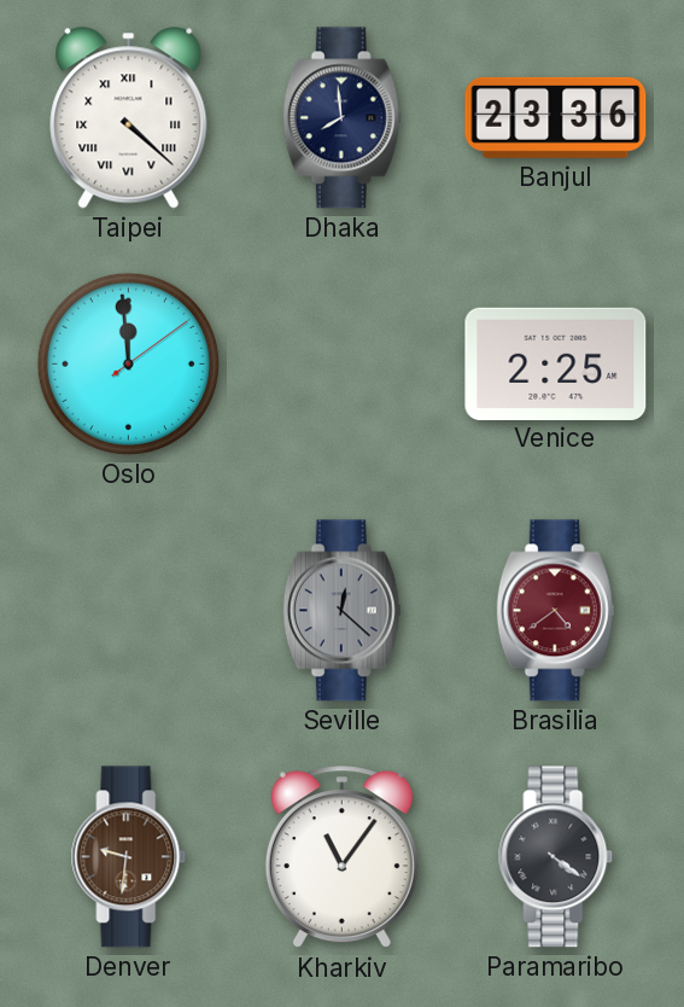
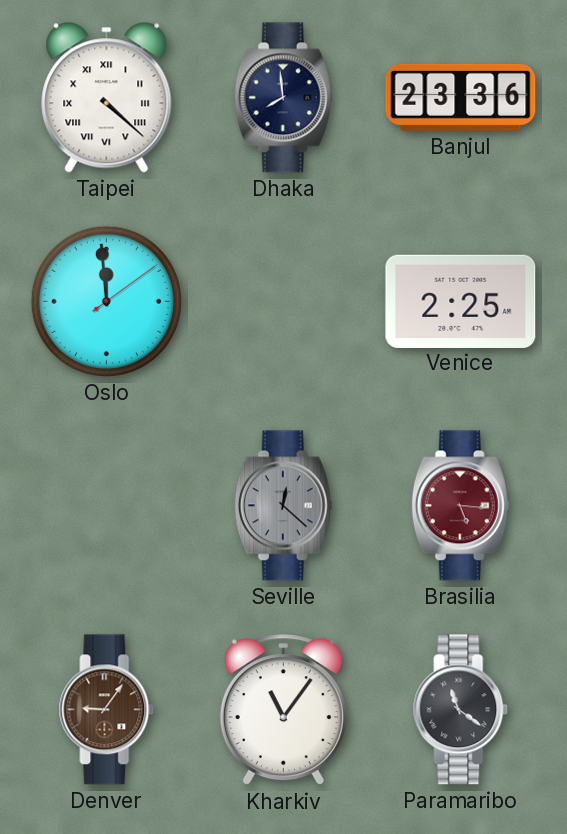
Brasilia: 4:39 -> 5:16 (460, 506)
Denver: 9:31 -> 9:06 (107, 710)
Paramaribo: 4:21 -> 11:21 (461, 710)
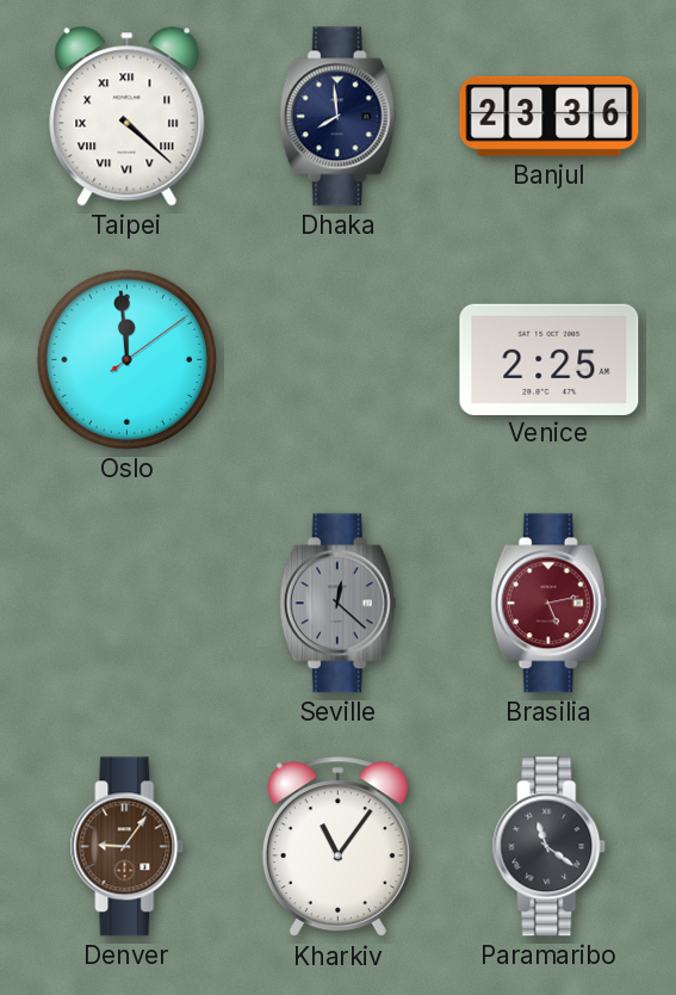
Brasilia: 5:16 -> 5:13 (548, 604)
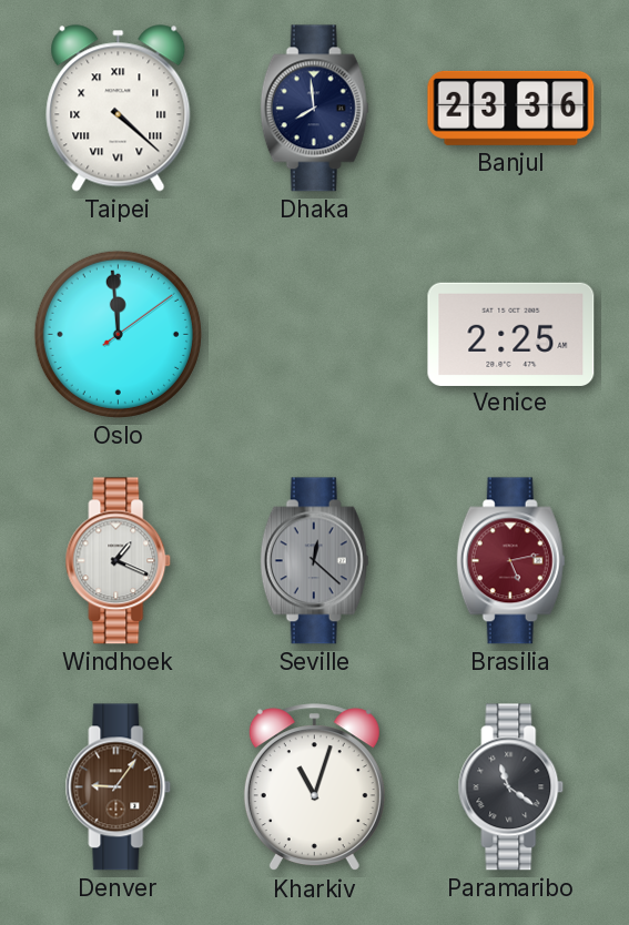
Windhoek: none -> 1:19 (119, 561)
Kharkiv: 11:06 -> 11:03 (314, 787)
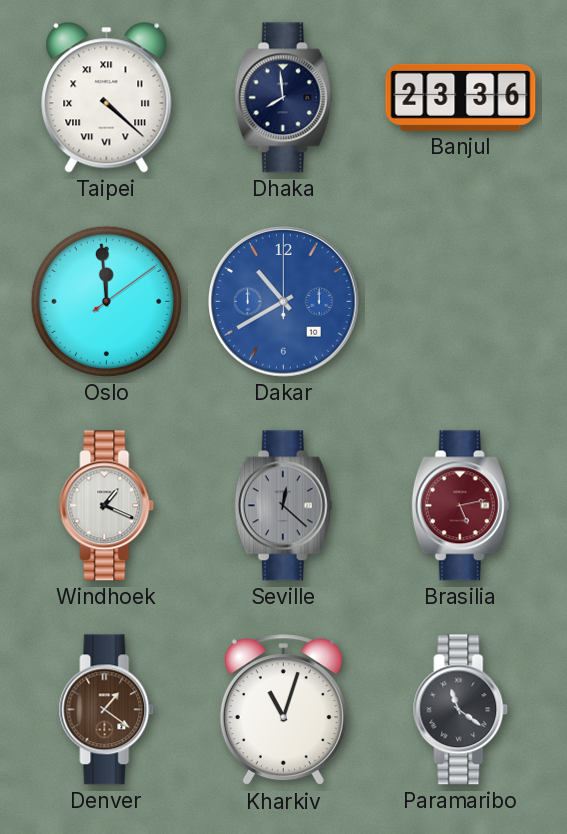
Dakar: none -> 10:40 (284, 302)
Venice: 2:25 -> none (511, 334)
Denver: 9:06 -> 1:21 (107, 710)
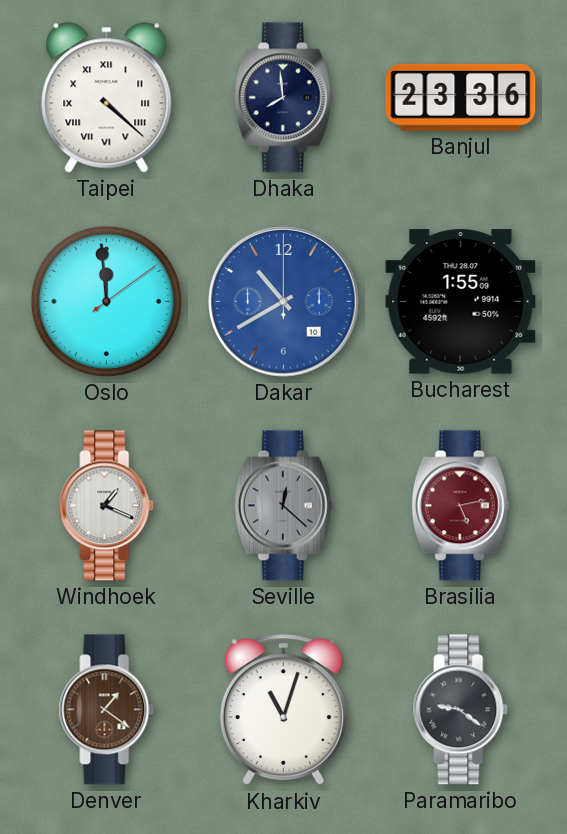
Bucharest: none -> 1:55 (461, 302)
Paramaribo: 11:21 -> 9:21 (461, 710)
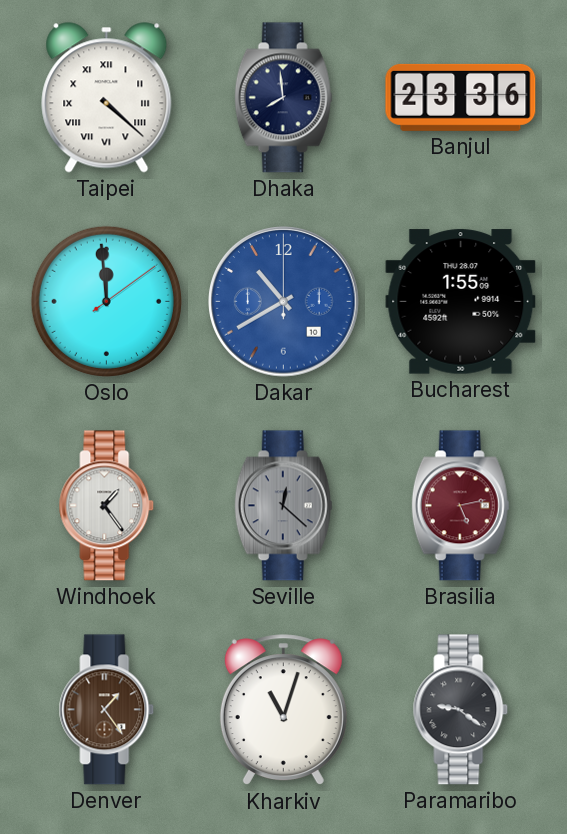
Windhoek: 1:19 -> 1:24 (107, 506)
Denver: 1:21 -> 1:24 (107, 710)
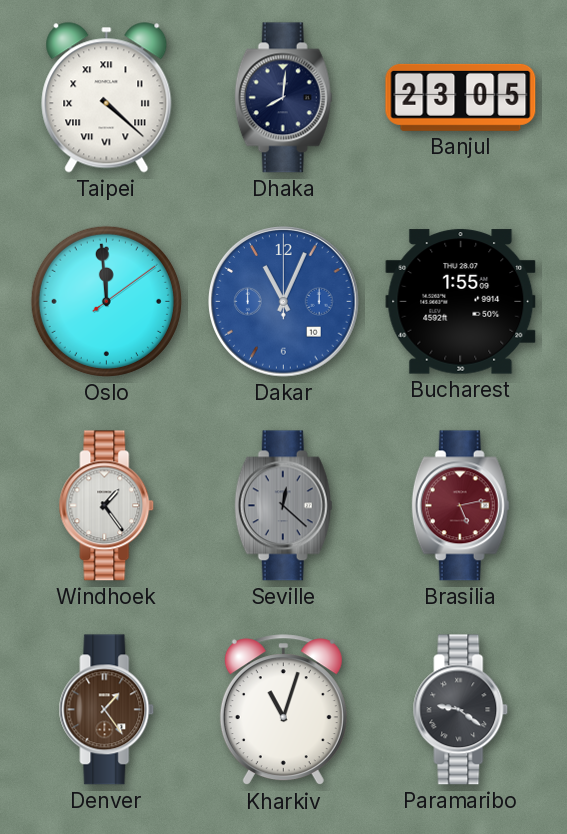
Dhaka: 7:59 -> 8:01 (283, 98)
Banjul: 23:36 -> 23:05 (461, 97)
Dakar: 10:40 -> 11:04 (284, 302)
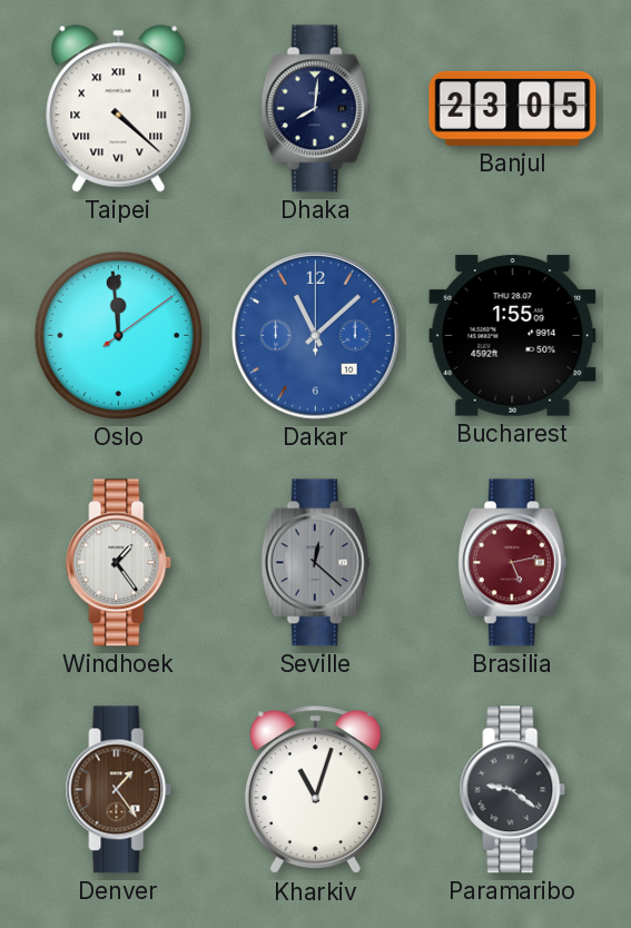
Dakar: 11:04 -> 11:08 (316, 336)
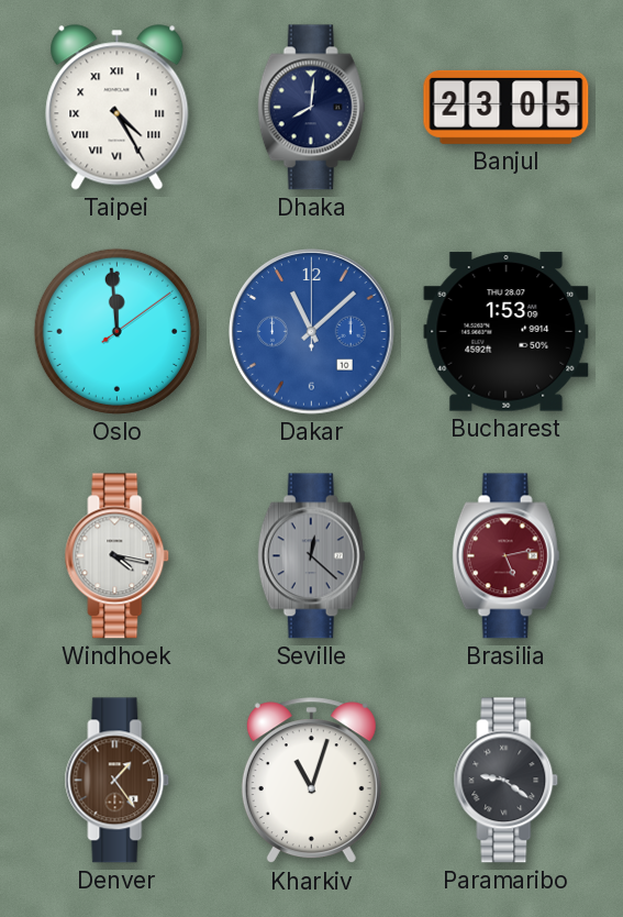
Taipei: 4:22 -> 4:25 (118, 108)
Bucharest: 1:55 -> 1:53 (507, 332)
Windhoek: 1:24 -> 4:17 (118, 556)
